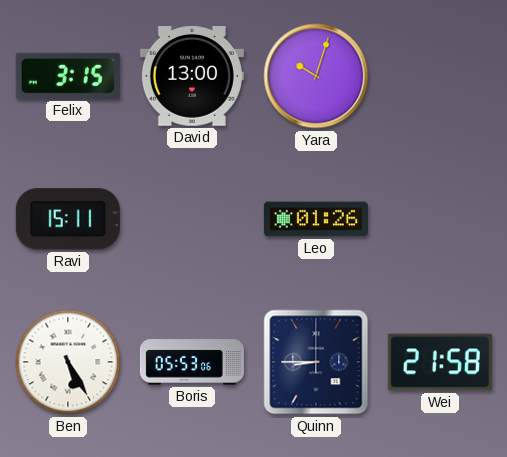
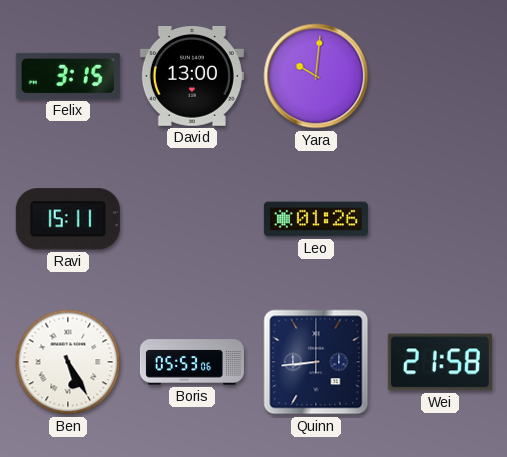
Yara: 10:03 -> 10:01 (316, 76)
Quinn: 8:45 -> 8:44 (316, 362)
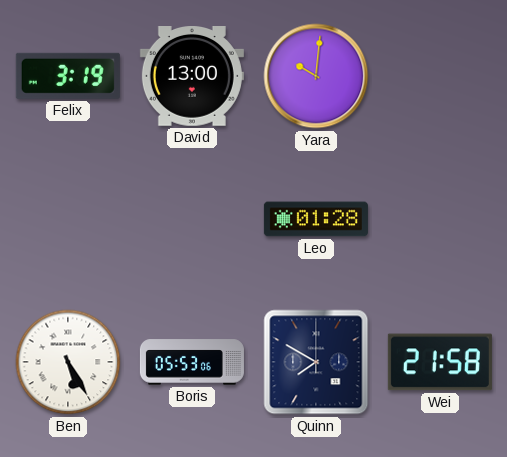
Felix: 3:15 -> 3:19 (68, 76)
Ravi: 15:11 -> none (68, 219)
Leo: 01:26 -> 01:28 (316, 219)
Quinn: 8:44 -> 7:50 (316, 362)
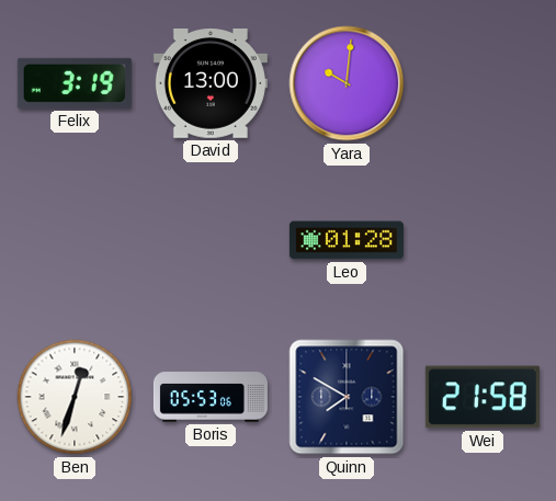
Ben: 5:25 -> 12:33 (75, 397)
